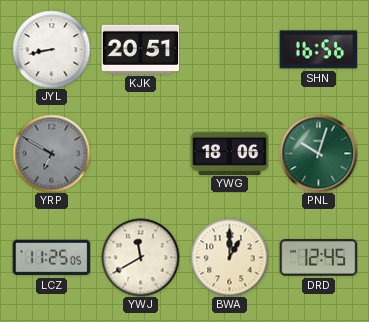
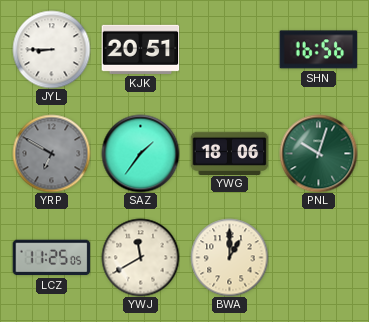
JYL: 8:43 -> 8:45 (51, 49)
SAZ: none -> 1:36 (140, 153)
DRD: 12:45 -> none (318, 258)
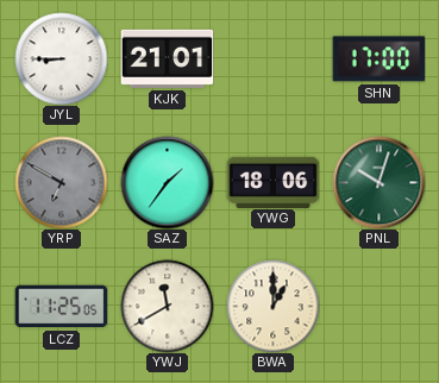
KJK: 20:51 -> 21:01 (167, 58)
SHN: 16:56 -> 17:00 (378, 59)
